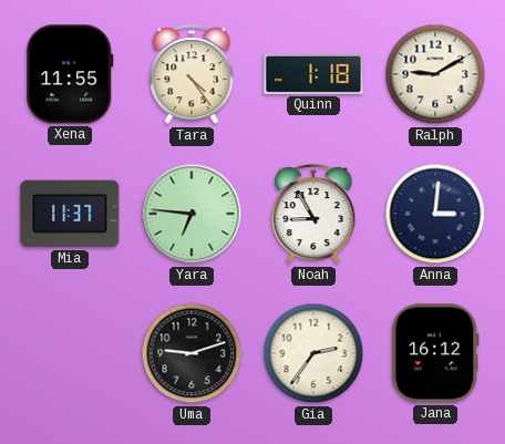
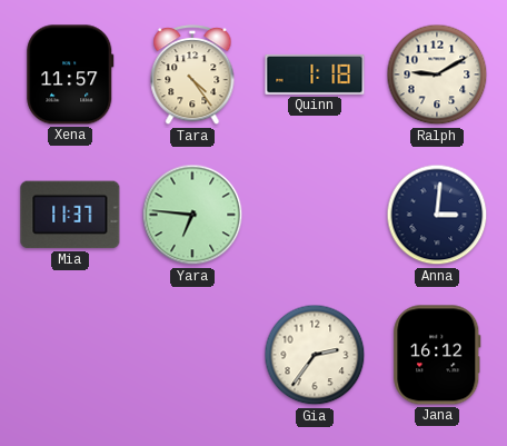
Xena: 11:55 -> 11:57 (70, 75)
Noah: 8:55 -> none (313, 215)
Uma: 9:12 -> none (192, 353)
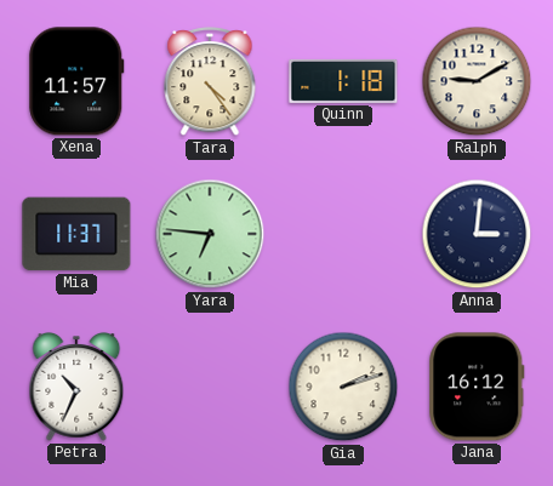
Petra: none -> 10:34 (76, 388)
Gia: 2:36 -> 2:12 (343, 387)
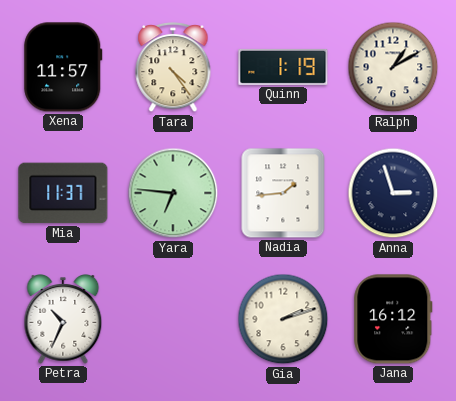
Quinn: 1:18 -> 1:19 (283, 67)
Ralph: 9:10 -> 1:10 (393, 67)
Nadia: none -> 1:44 (283, 193)
Anna: 3:01 -> 2:57 (393, 193)
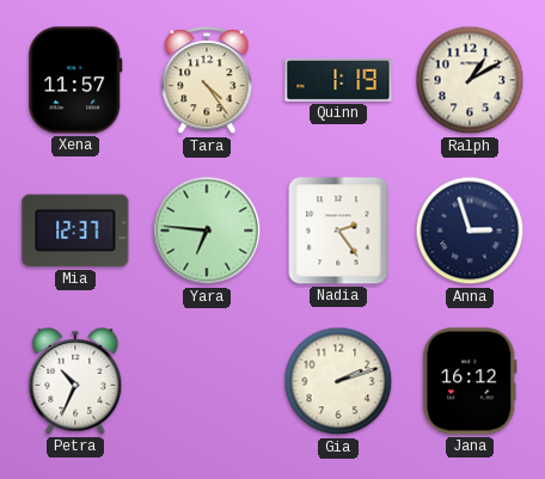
Mia: 11:37 -> 12:37 (75, 231)
Nadia: 1:44 -> 2:24 (338, 231)
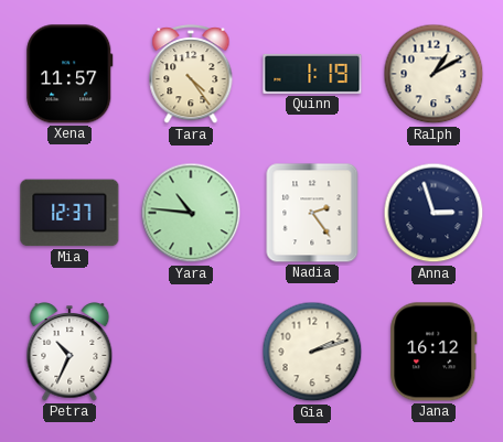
Yara: 6:46 -> 10:46 (191, 213)
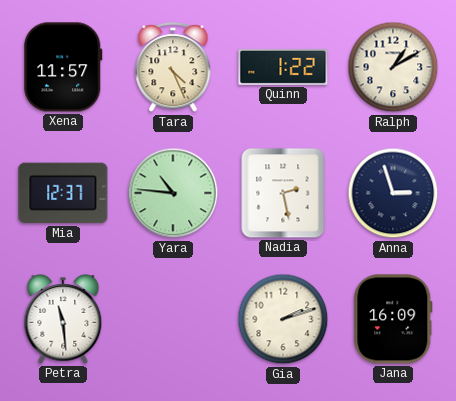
Tara: 4:24 -> 4:26 (173, 68)
Quinn: 1:19 -> 1:22 (283, 67)
Nadia: 2:24 -> 2:28 (283, 193)
Petra: 10:34 -> 11:29 (63, 320)
Jana: 16:12 -> 16:09 (393, 319)
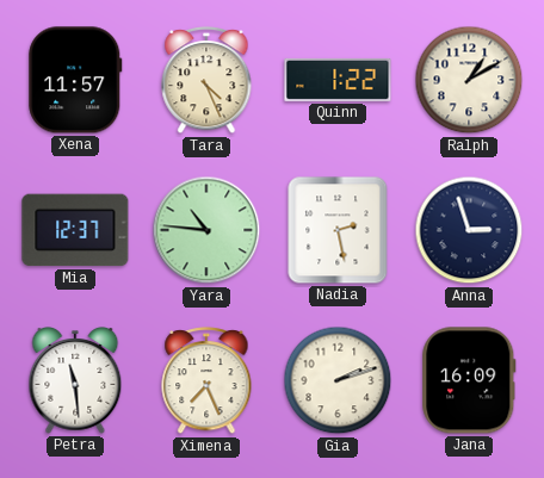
Ximena: none -> 7:26 (206, 381)
